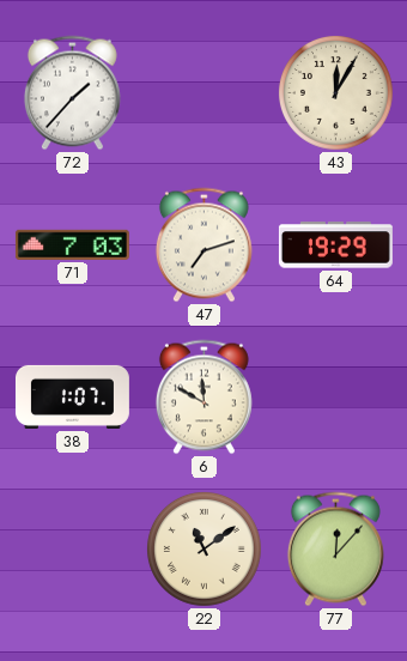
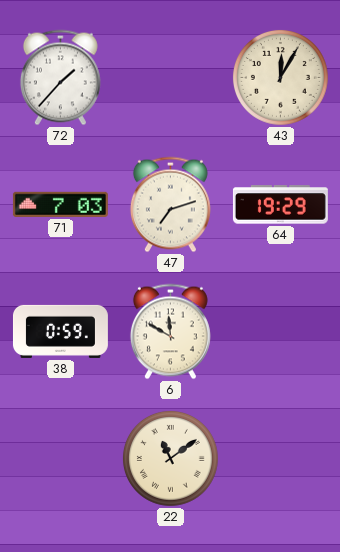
38: 1:07 -> 0:59 (60, 331)
77: 12:07 -> none (335, 550)
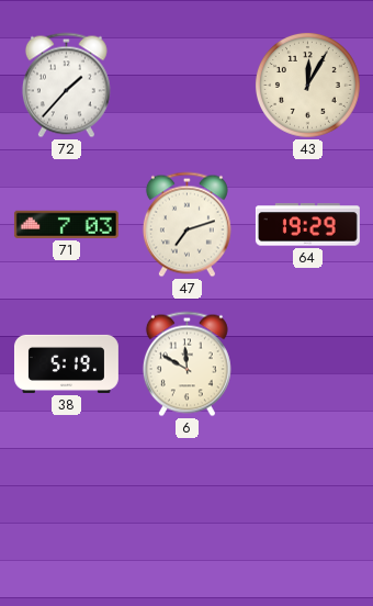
38: 0:59 -> 5:19 (66, 363)
22: 11:09 -> none (171, 459)
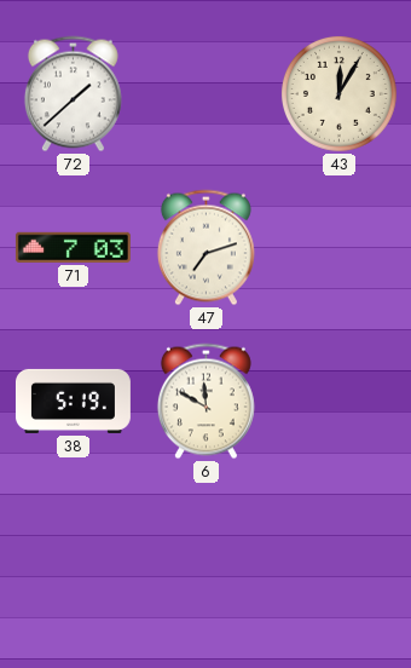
72: 1:37 -> 1:38 (73, 94)
64: 19:29 -> none (307, 225)
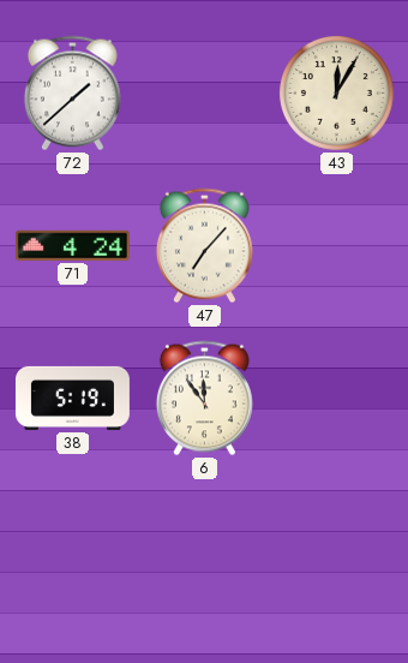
71: 7:03 -> 4:24 (72, 245)
47: 7:12 -> 7:07 (204, 246)
6: 11:50 -> 11:54 (204, 399)
